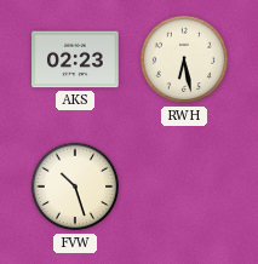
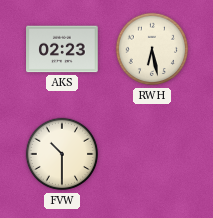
FVW: 10:27 -> 10:30 (62, 154)
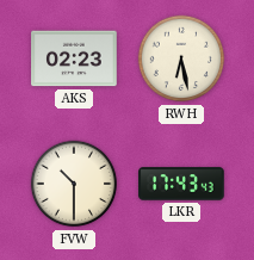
LKR: none -> 17:43 (181, 184)
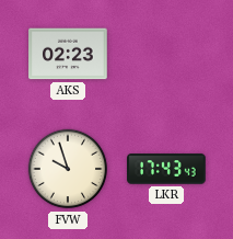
RWH: 6:28 -> none (181, 58)
FVW: 10:30 -> 9:57 (68, 169)
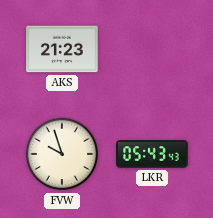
AKS: 02:23 -> 21:23 (62, 49)
LKR: 17:43 -> 05:43 (152, 154)
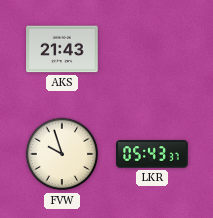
AKS: 21:23 -> 21:43 (62, 49)
LKR: 05:43:43 -> 05:43:37 (152, 154)
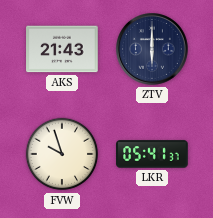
ZTV: none -> 6:00 (153, 50)
LKR: 05:43 -> 05:41 (152, 154)
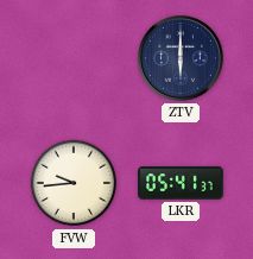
AKS: 21:43 -> none (62, 49)
FVW: 9:57 -> 9:44 (74, 183)
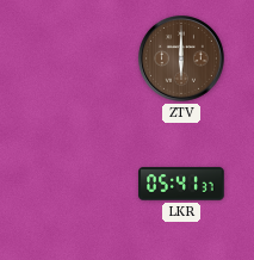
ZTV dial: navy -> brown (182, 60)
FVW: 9:44 -> none (74, 183)
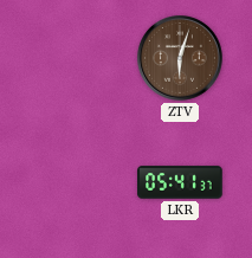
ZTV: 6:00 -> 6:03 (181, 59)
